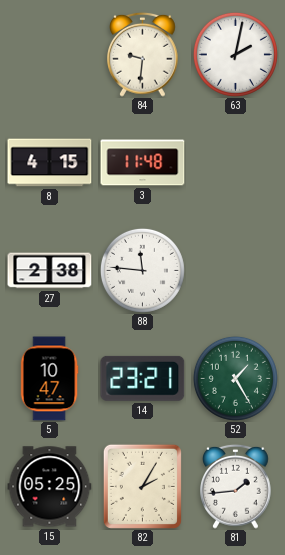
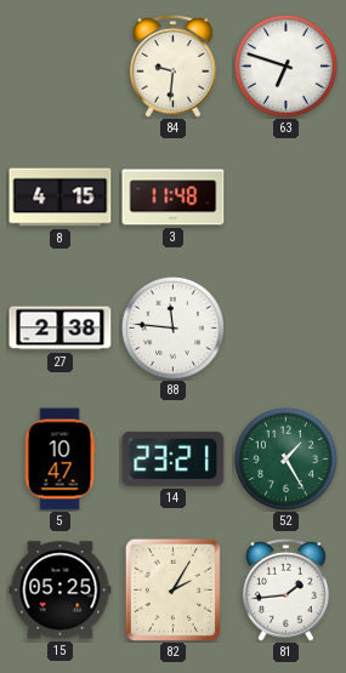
63: 2:02 -> 6:48 (285, 65)
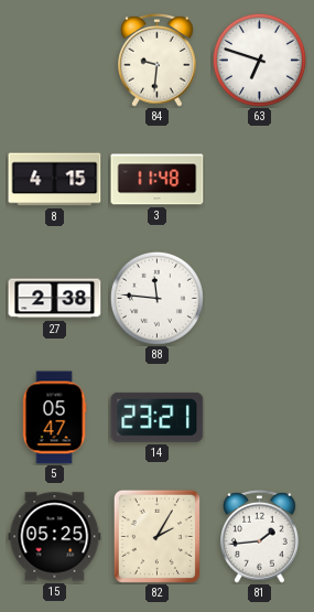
5: 10:47 -> 05:47 (54, 418)
52: 1:25 -> none (285, 458)
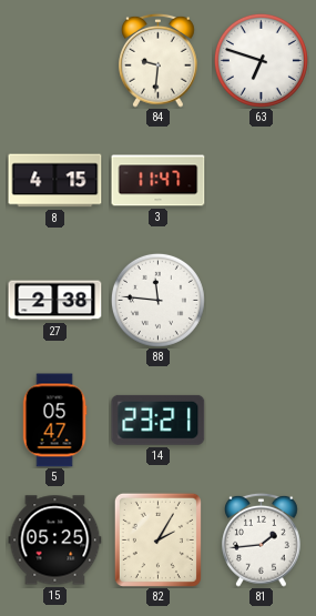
3: 11:48 -> 11:47 (159, 181)
